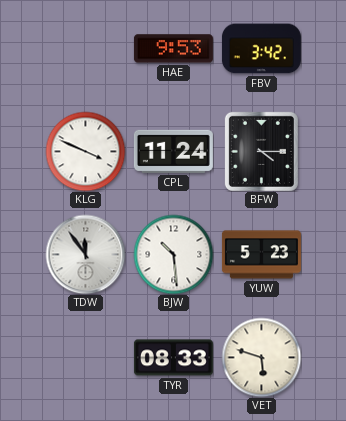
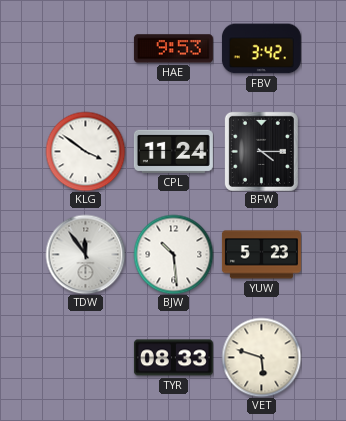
KLG: 3:49 -> 3:51 (85, 151)
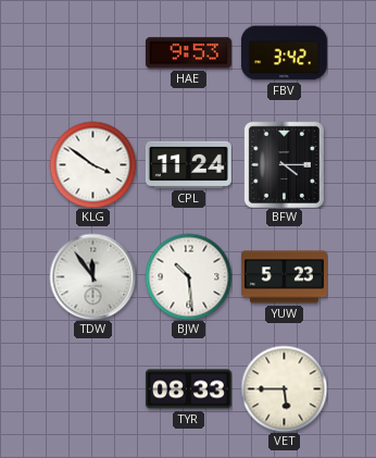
VET: 5:48 -> 5:45 (284, 388)
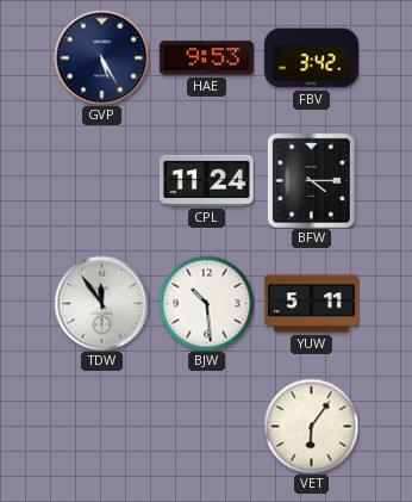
GVP: none -> 5:25 (101, 57)
KLG: 3:51 -> none (92, 164)
YUW: 5:23 -> 5:11 (311, 304)
TYR: 08:33 -> none (188, 389)
VET: 5:45 -> 6:06 (311, 426)
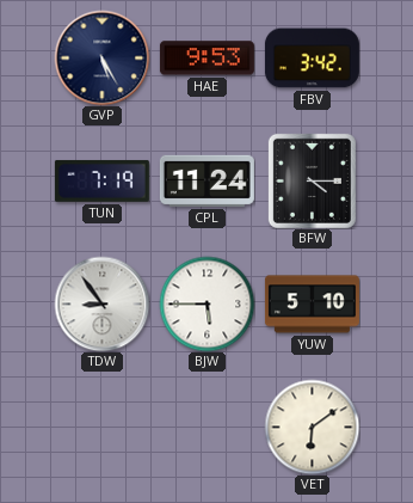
TUN: none -> 7:19 (101, 182)
TDW: 11:54 -> 8:54 (101, 303)
BJW: 10:29 -> 5:45 (207, 303)
YUW: 5:11 -> 5:10 (312, 305)
VET: 6:06 -> 6:09 (312, 427)
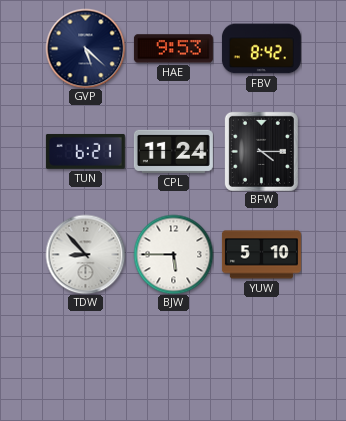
GVP: 5:25 -> 5:22 (85, 48)
FBV: 3:42 -> 8:42 (261, 49)
TUN: 7:19 -> 6:21 (85, 152)
TDW: 8:54 -> 8:53 (85, 254)
VET: 6:09 -> none (312, 427)
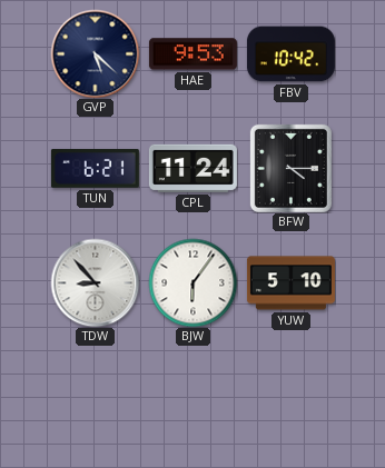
FBV: 8:42 -> 10:42 (290, 54)
BJW: 5:45 -> 6:06 (192, 282)
